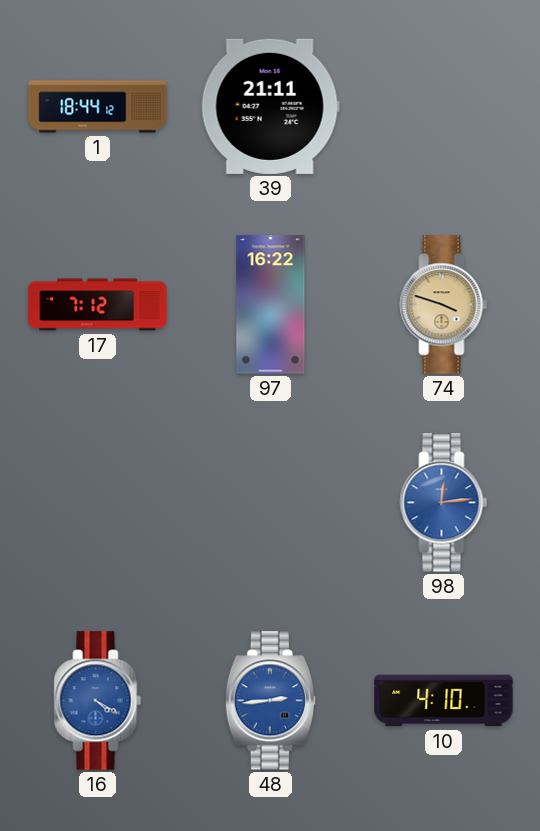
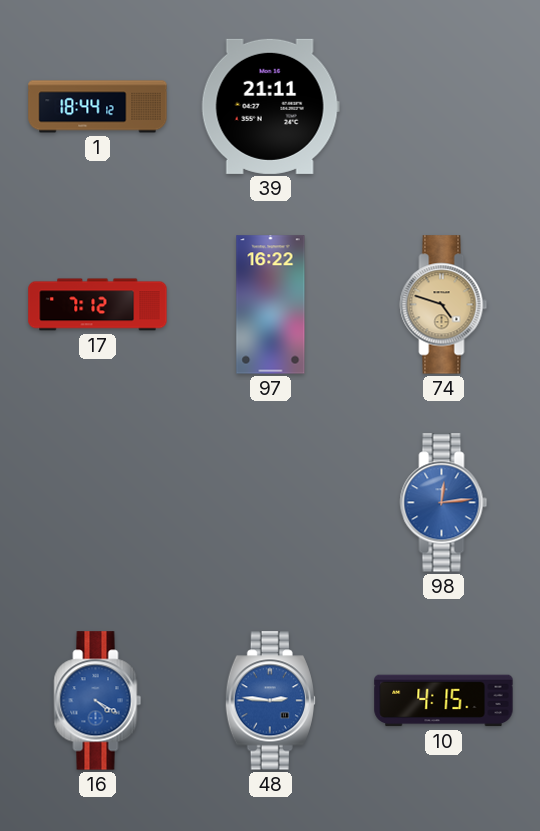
74: 3:48 -> 4:48 (444, 305)
48: 2:44 -> 2:46 (270, 701)
10: 4:10 -> 4:15 (444, 701)
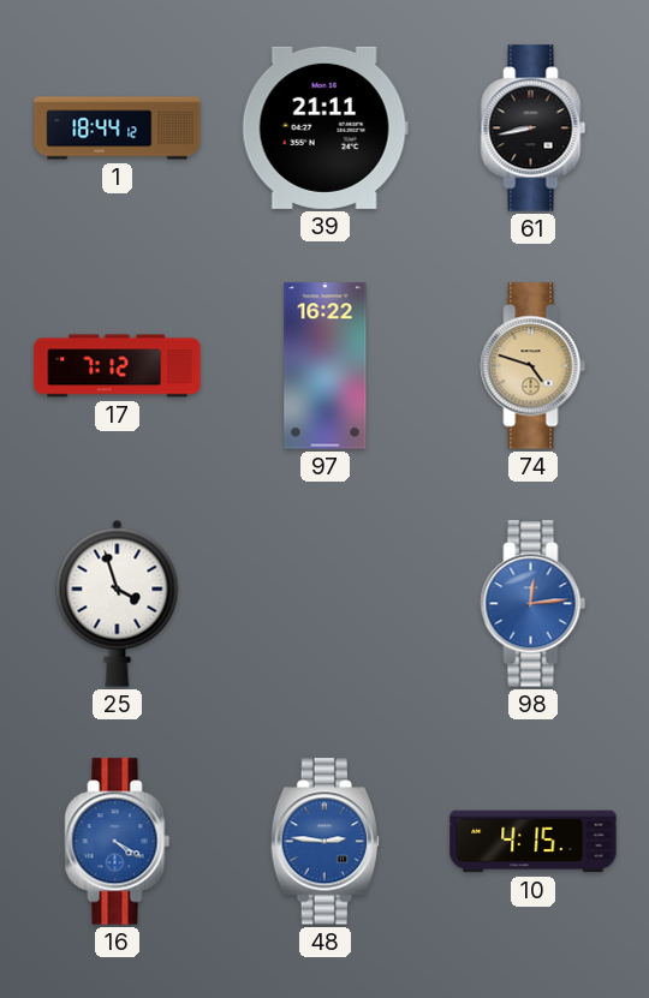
61: none -> 8:43 (534, 129)
25: none -> 3:57 (118, 603)
